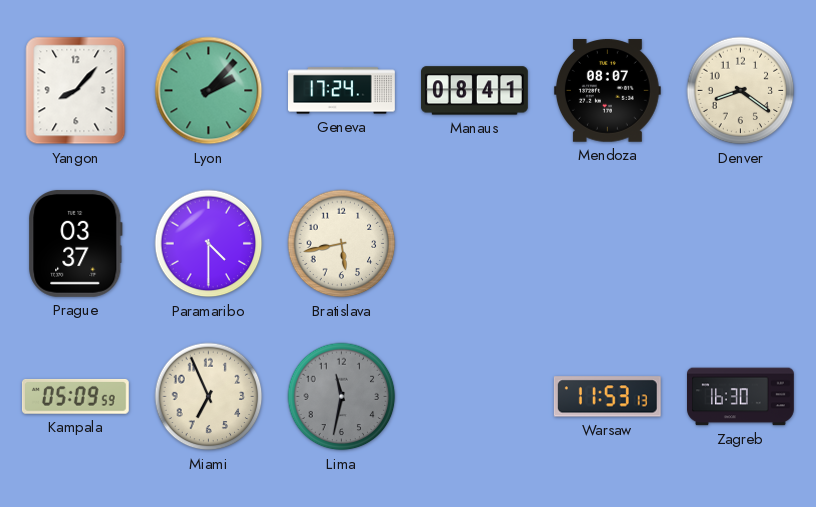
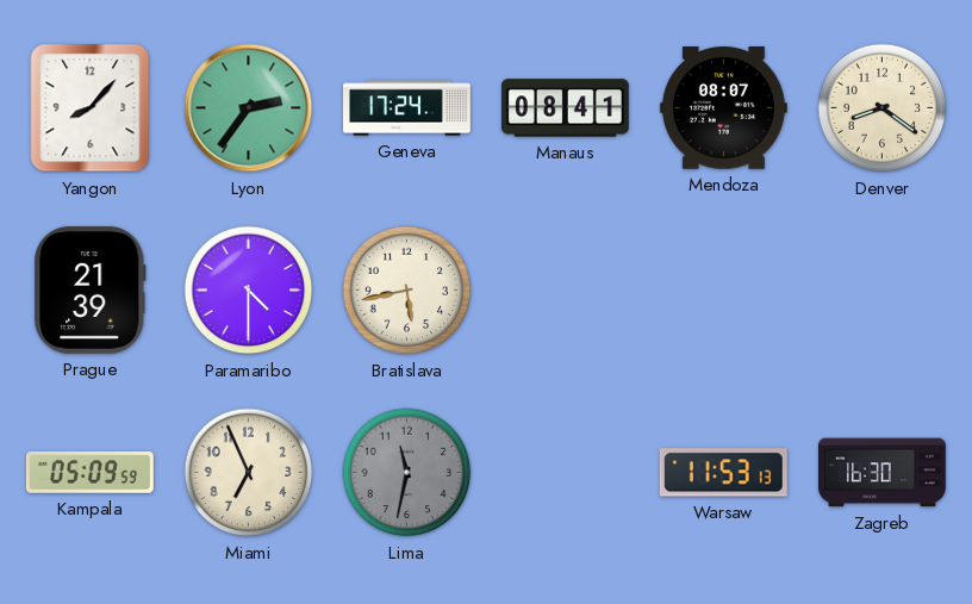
Lyon: 2:07 -> 2:36 (249, 108)
Prague: 03:37 -> 21:39 (91, 289)
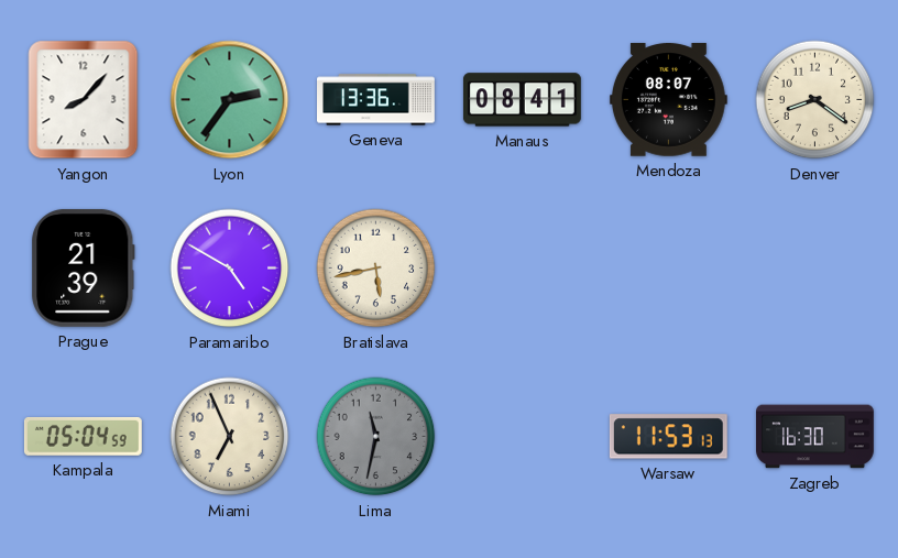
Geneva: 17:24 -> 13:36 (376, 100)
Paramaribo: 4:30 -> 4:50 (230, 269)
Kampala: 05:09 -> 05:04 (83, 436)
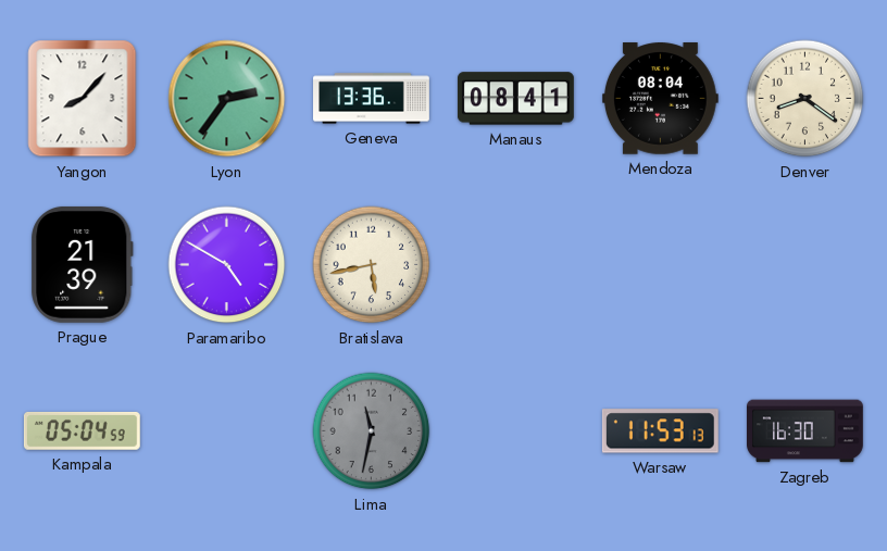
Mendoza: 08:07 -> 08:04 (660, 99)
Miami: 6:56 -> none (230, 437)
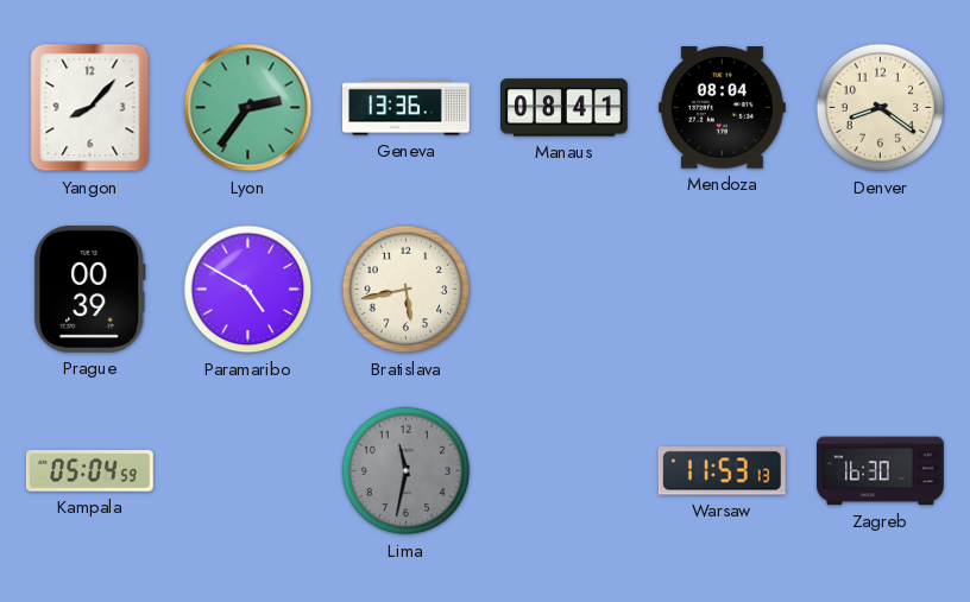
Prague: 21:39 -> 00:39 (90, 289)
